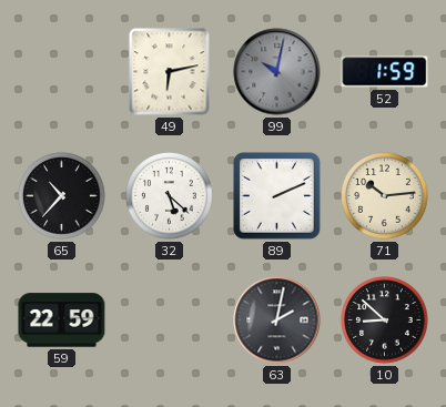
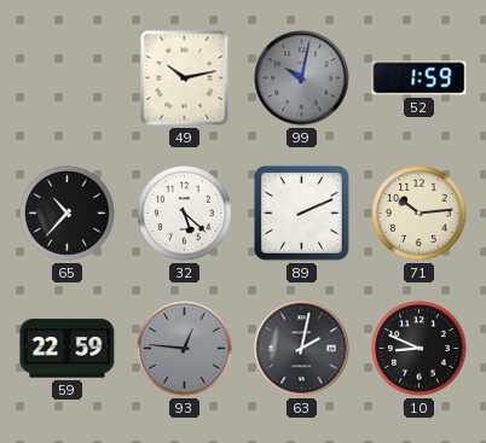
49: 6:13 -> 10:13 (185, 78)
93: none -> 12:46 (185, 349)
10: 8:52 -> 8:49 (420, 349)
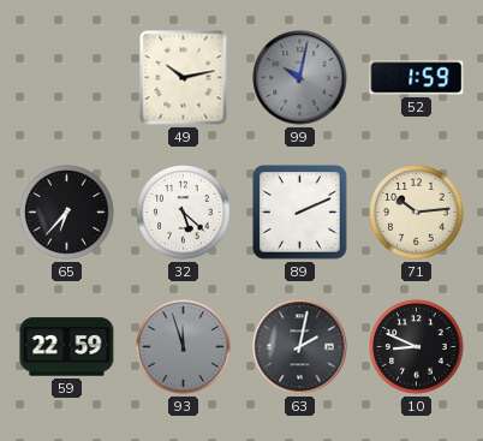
65: 10:37 -> 6:37 (67, 213)
93: 12:46 -> 11:57 (184, 347)
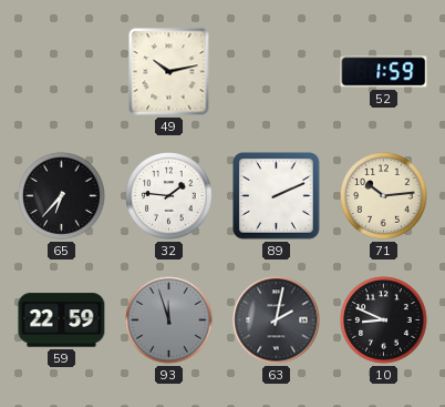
99: 10:02 -> none (300, 78)
32: 5:22 -> 1:46 (169, 196)
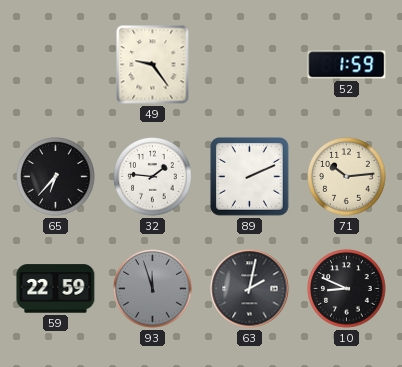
49: 10:13 -> 9:24 (153, 65)
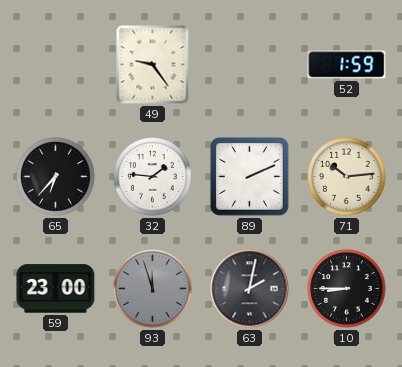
59: 22:59 -> 23:00 (56, 289)
10: 8:49 -> 8:45 (347, 289)
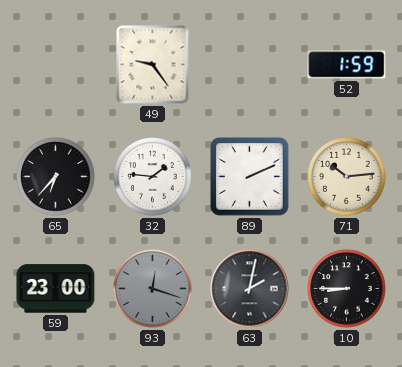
93: 11:57 -> 12:18 (153, 289)
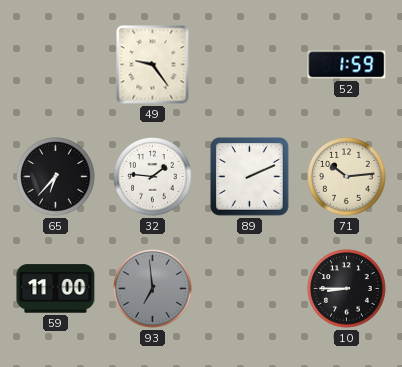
59: 23:00 -> 11:00 (56, 289)
93: 12:18 -> 6:59 (153, 289)
63: 2:02 -> none (250, 289)
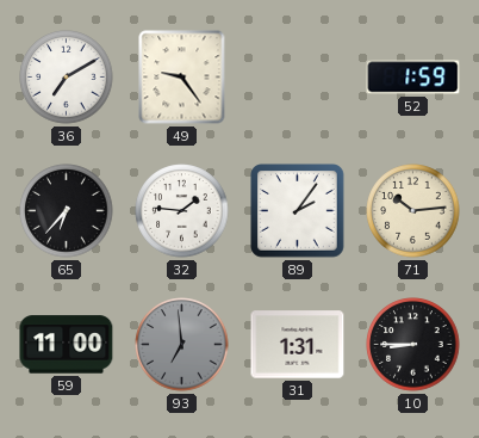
36: none -> 7:10 (67, 78)
89: 2:11 -> 2:06 (298, 211)
31: none -> 1:31 (298, 345)
